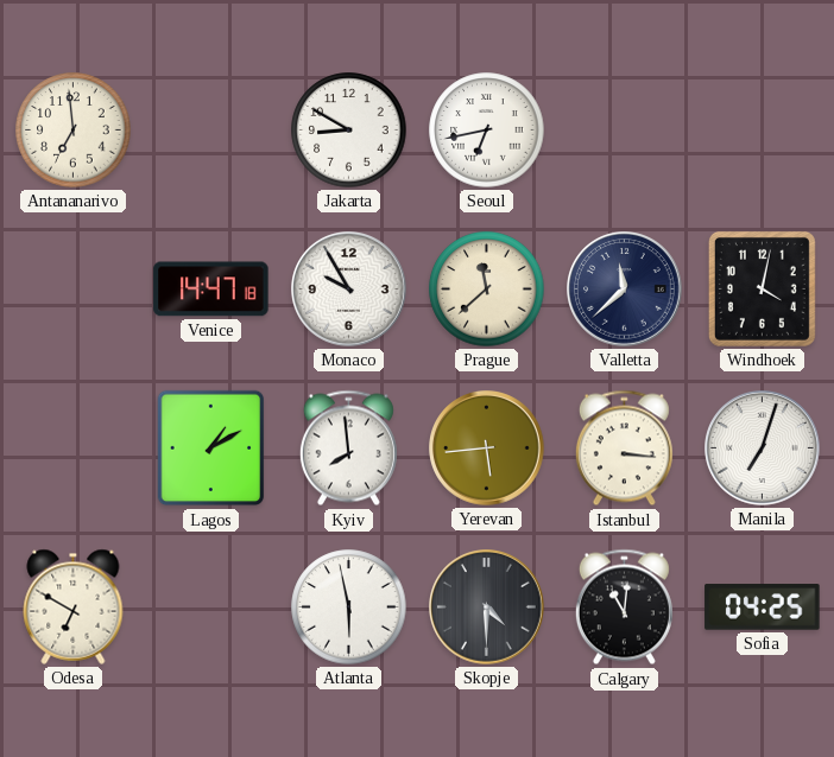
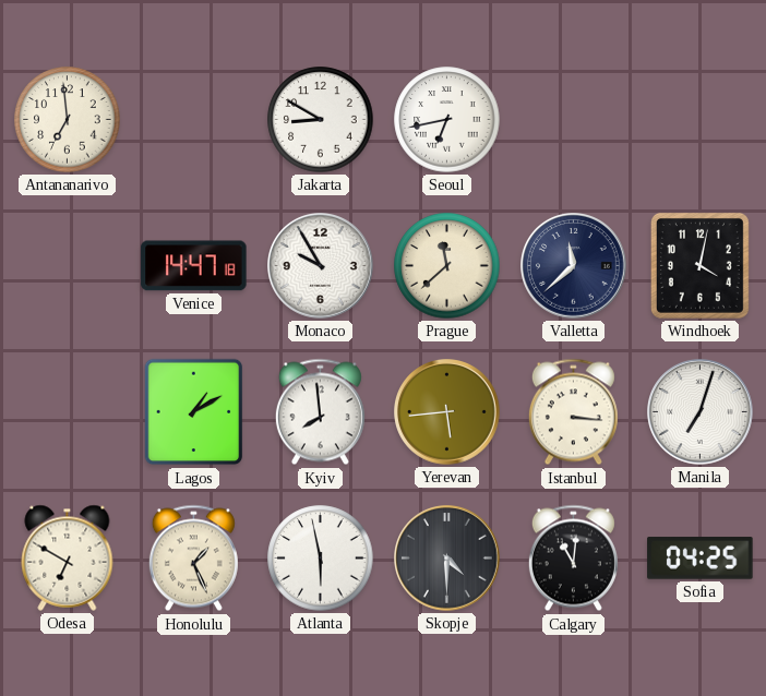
Honolulu: none -> 1:26 (193, 559)
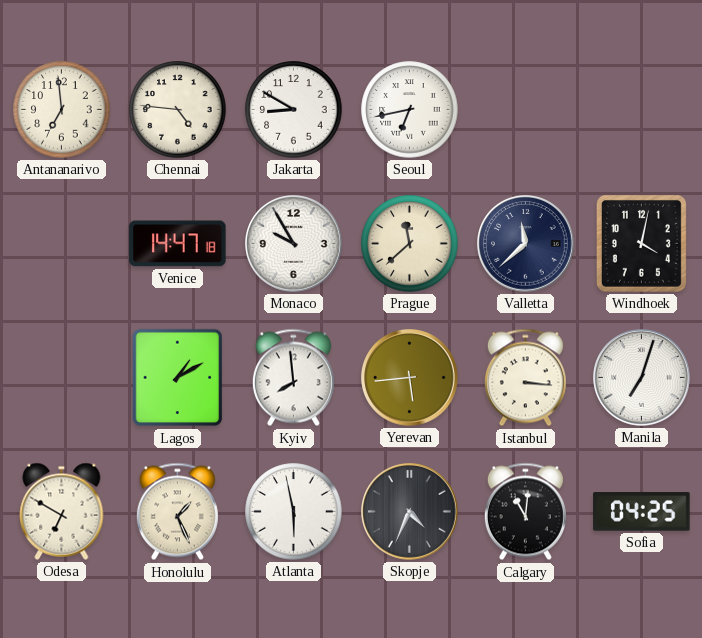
Chennai: none -> 4:46 (178, 110)
Skopje: 4:30 -> 4:34 (410, 512)
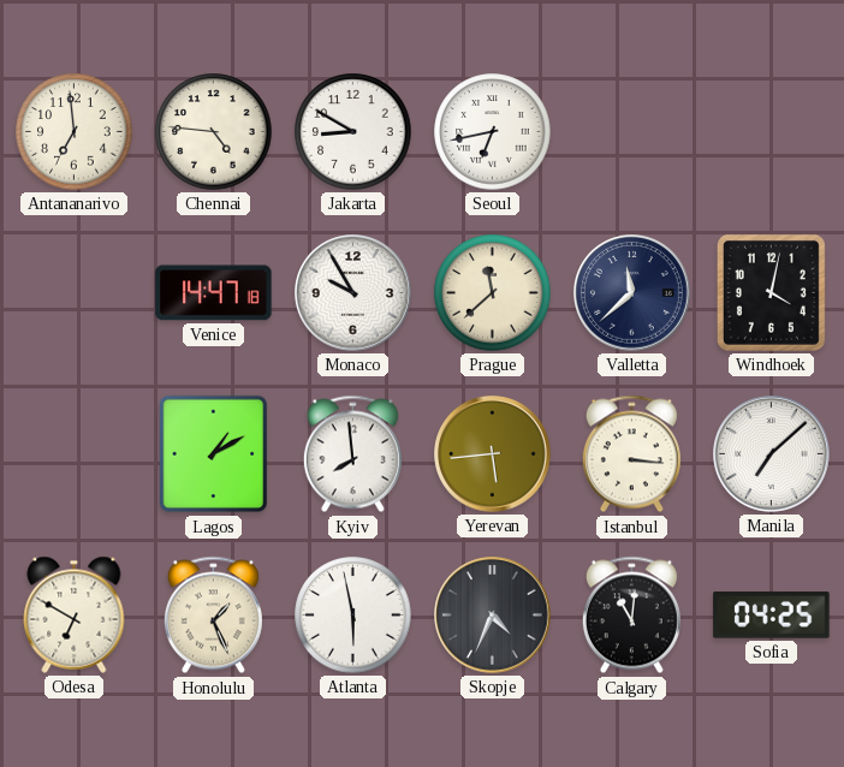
Manila: 7:03 -> 7:08 (772, 454)
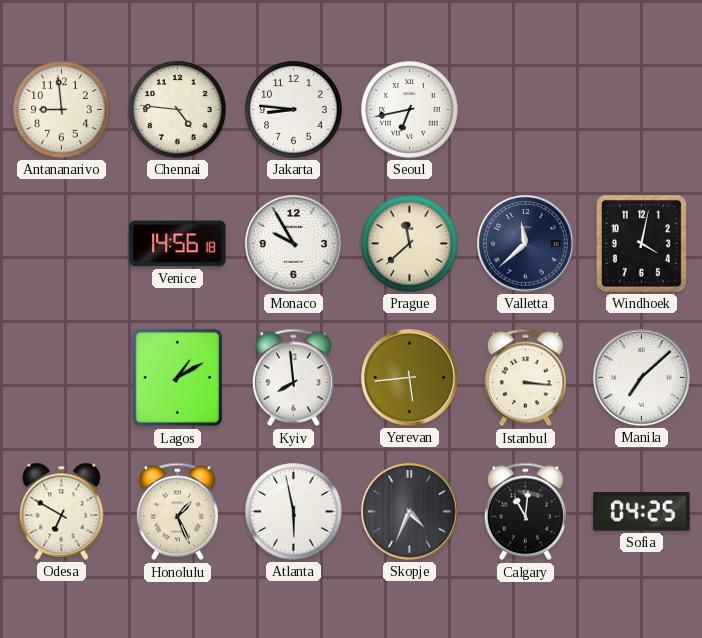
Antananarivo: 6:59 -> 8:59 (62, 110)
Jakarta: 8:50 -> 8:46 (294, 110)
Venice: 14:47 -> 14:56 (178, 244)
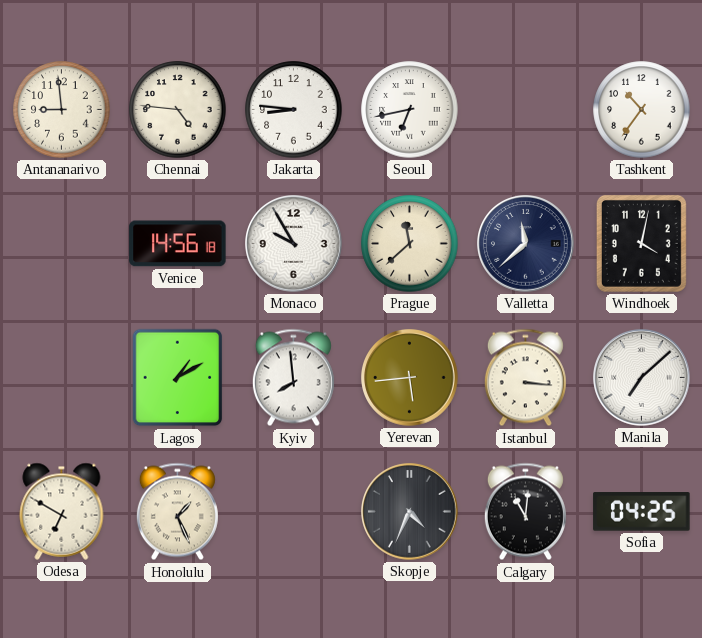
Tashkent: none -> 10:36 (642, 110)
Atlanta: 5:58 -> none (294, 512)
